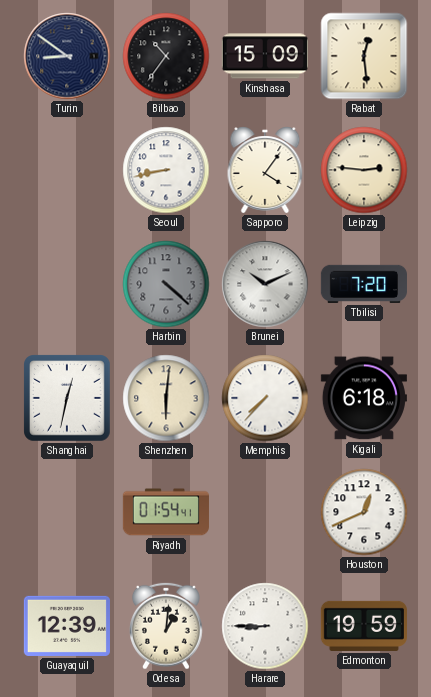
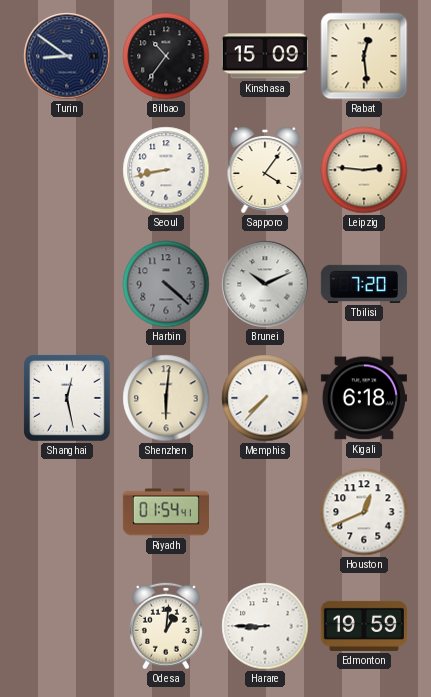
Shanghai: 12:32 -> 12:28 (67, 398)
Guayaquil: 12:39 -> none (67, 626)
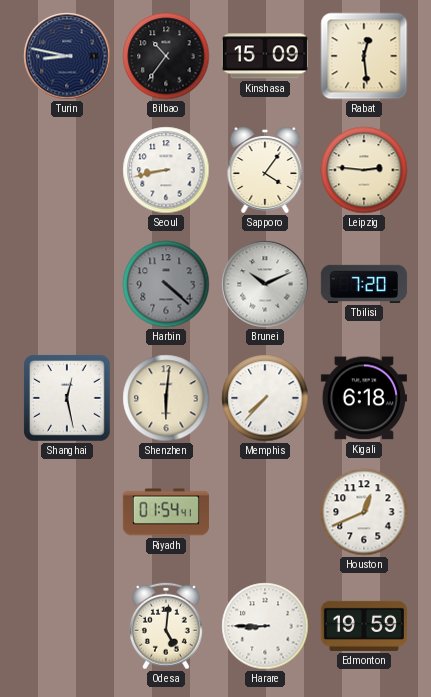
Turin: 8:51 -> 8:47 (67, 56)
Odesa: 1:01 -> 5:01 (167, 626)
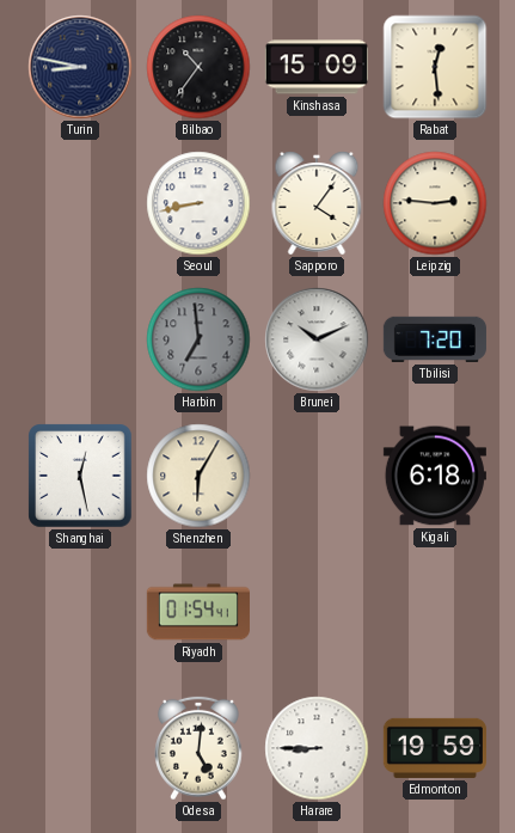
Harbin: 4:22 -> 6:59 (198, 339)
Shenzhen: 6:01 -> 6:05 (198, 476)
Memphis: 7:37 -> none (265, 398)
Houston: 12:41 -> none (364, 512)
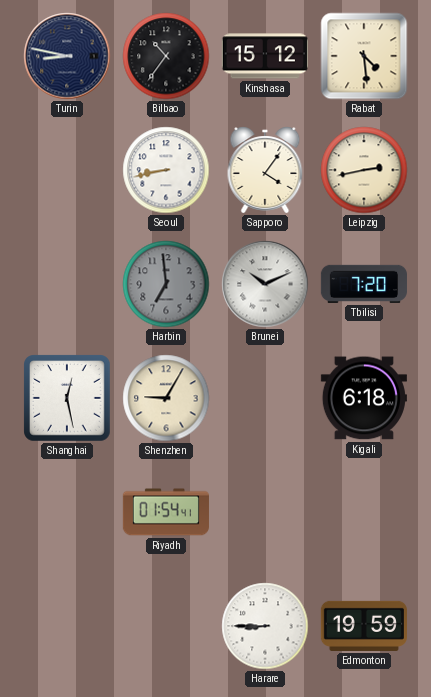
Kinshasa: 15:09 -> 15:12 (265, 56)
Rabat: 12:29 -> 4:29 (364, 56)
Leipzig: 2:46 -> 2:43 (364, 170)
Shenzhen: 6:05 -> 9:05 (166, 398)
Odesa: 5:01 -> none (200, 748)
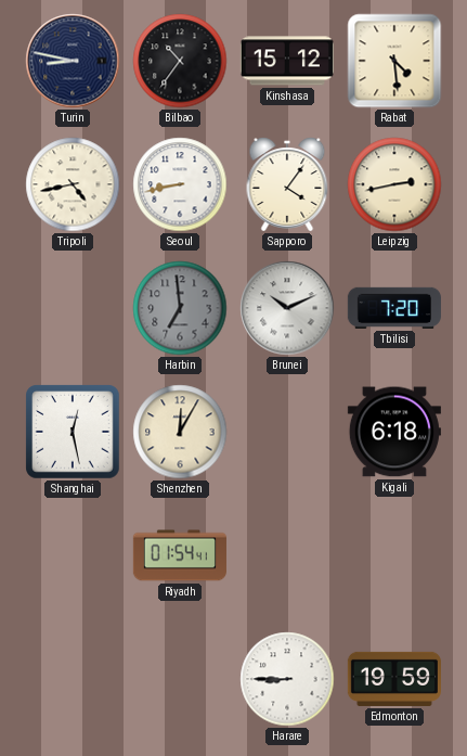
Tripoli: none -> 4:43 (73, 184)
Shenzhen: 9:05 -> 12:05 (180, 432)
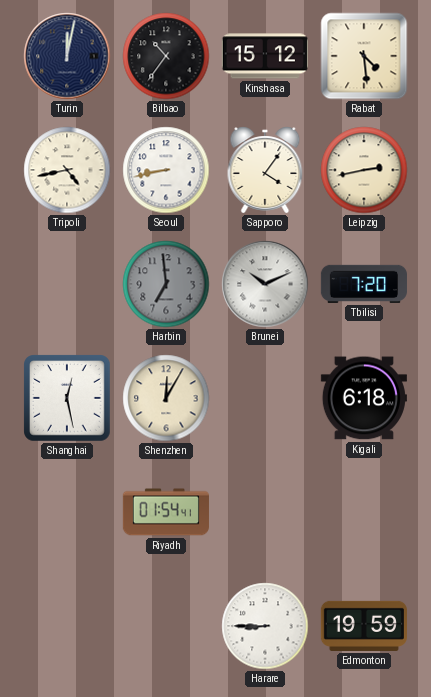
Turin: 8:47 -> 12:02 (67, 56)
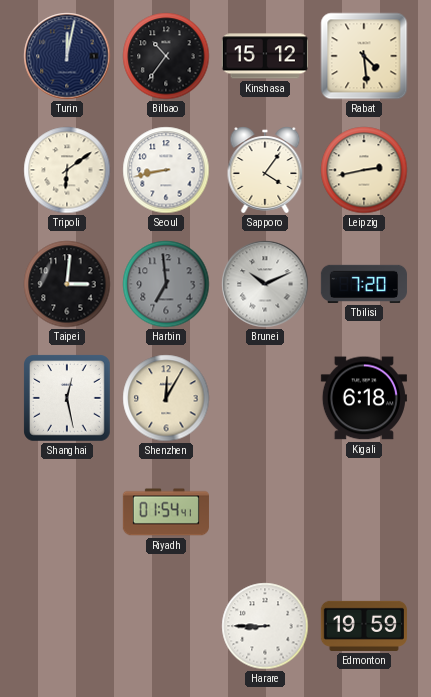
Tripoli: 4:43 -> 6:09 (67, 170)
Taipei: none -> 3:01 (67, 284)
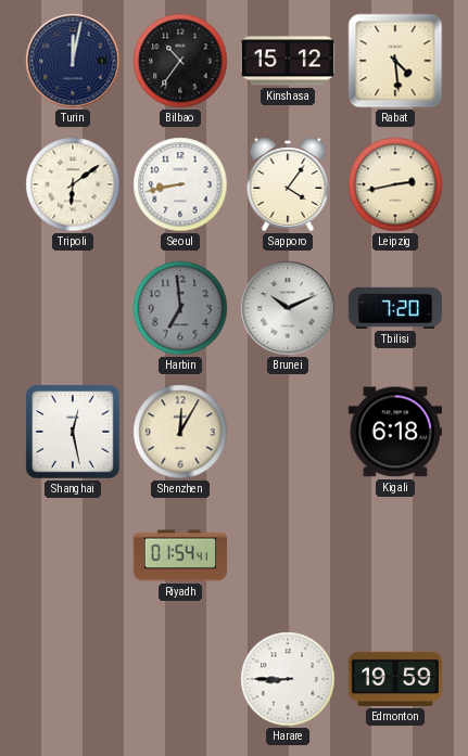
Taipei: 3:01 -> none (67, 284)
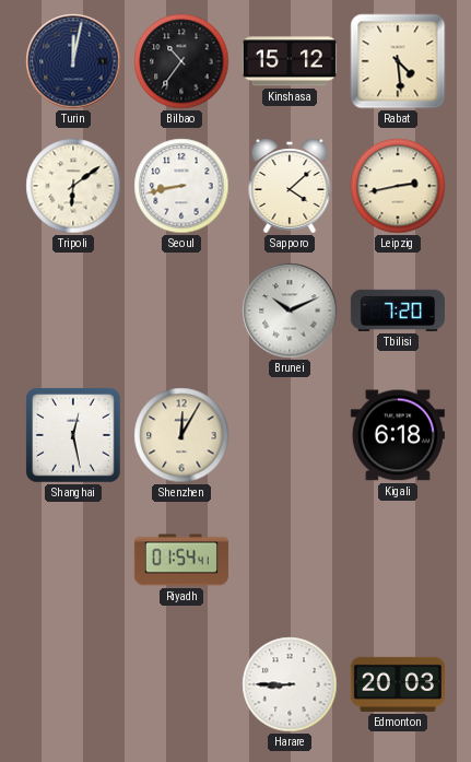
Sapporo: 4:06 -> 4:08 (290, 186)
Harbin: 6:59 -> none (180, 308)
Edmonton: 19:59 -> 20:03 (398, 684)
